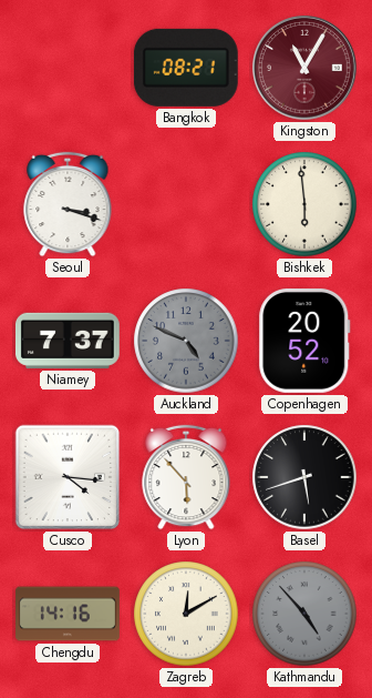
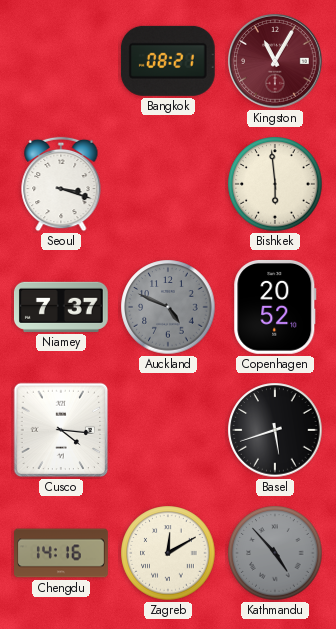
Lyon: 5:53 -> none (186, 477)
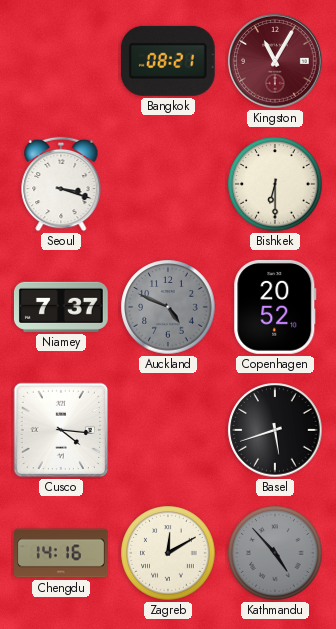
Bishkek: 5:59 -> 6:30 (275, 184)
